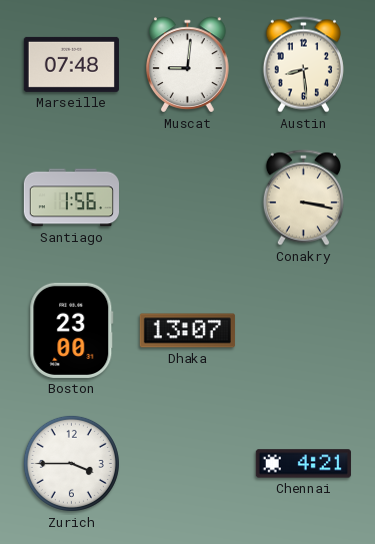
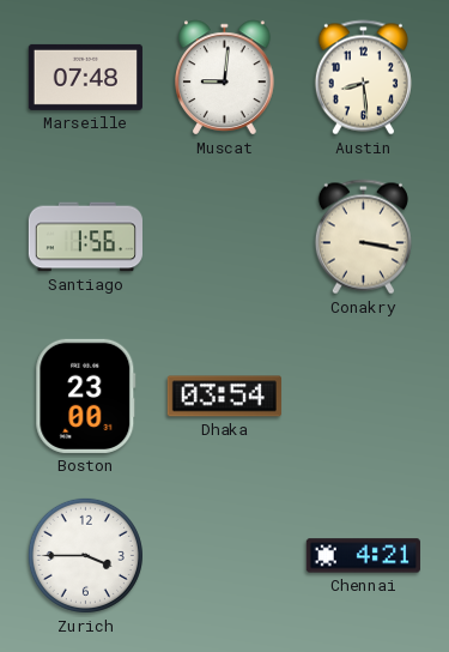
Dhaka: 13:07 -> 03:54 (224, 397)
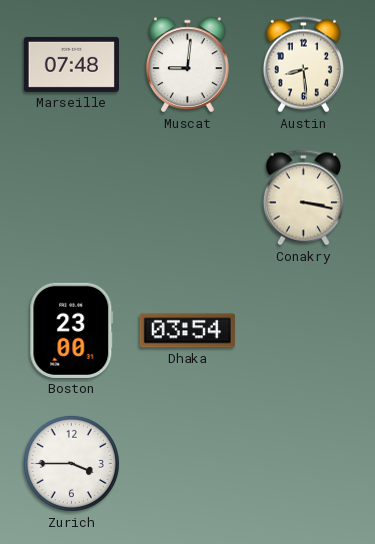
Santiago: 1:56 -> none (85, 237)
Chennai: 4:21 -> none (363, 556)
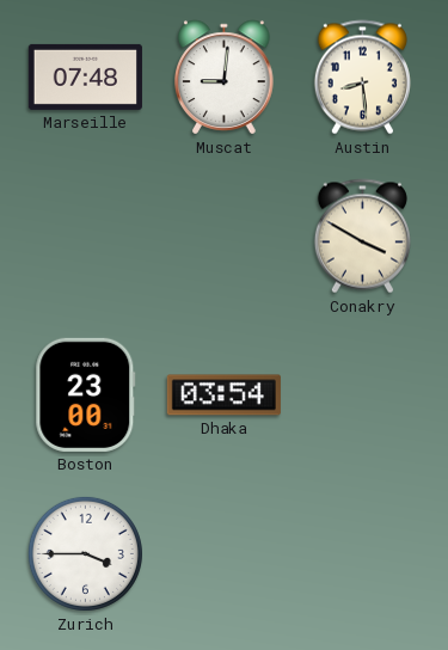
Conakry: 3:17 -> 3:50 (362, 237)
